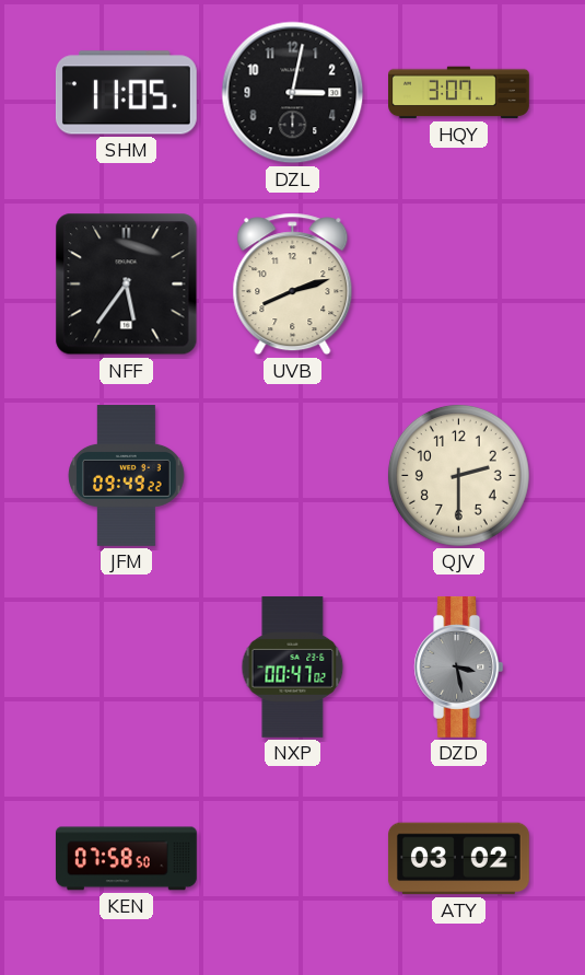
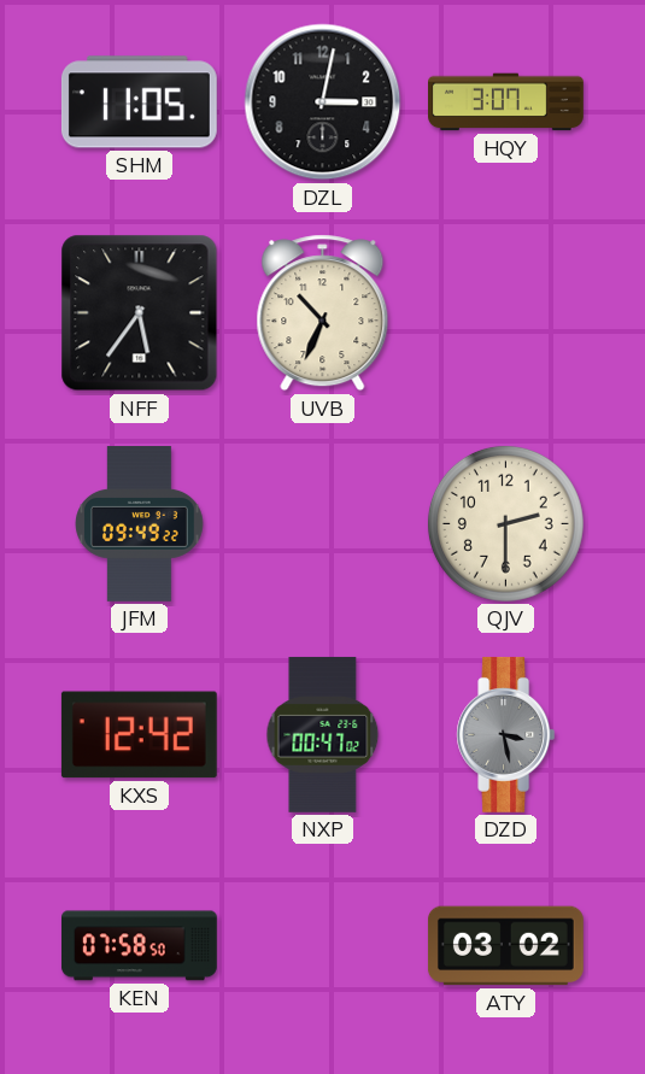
UVB: 8:12 -> 10:34 (323, 313)
KXS: none -> 12:42 (139, 735)
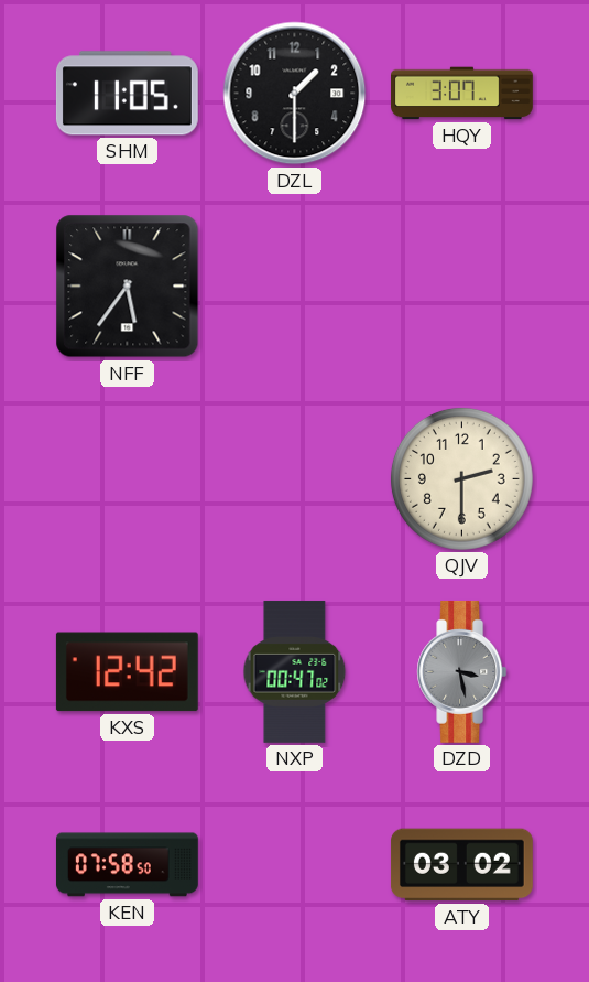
DZL: 3:02 -> 1:30 (295, 94)
UVB: 10:34 -> none (323, 313)
JFM: 09:49 -> none (140, 524)
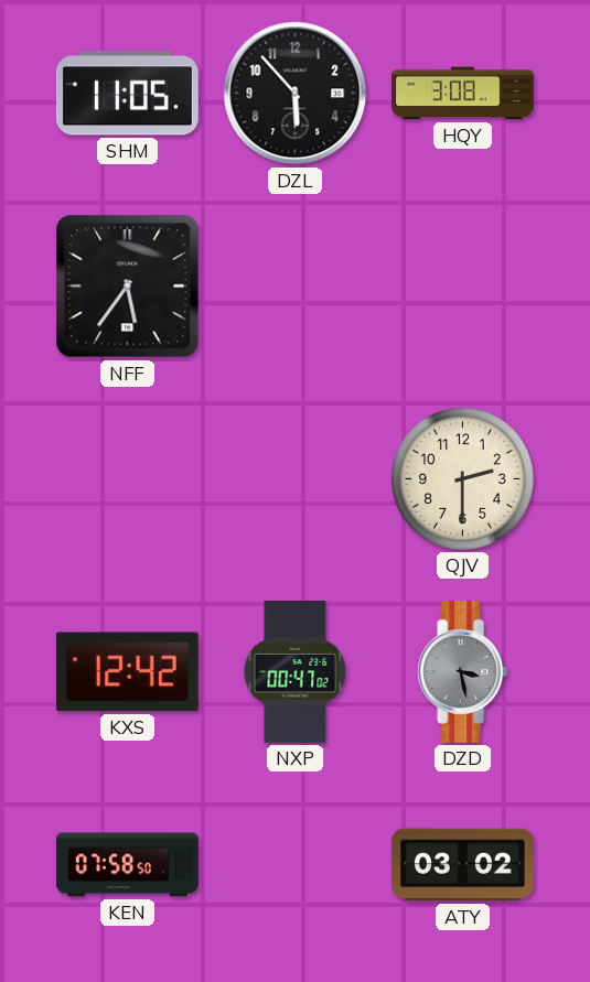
DZL: 1:30 -> 5:53 (296, 94)
HQY: 3:07 -> 3:08 (463, 94)
